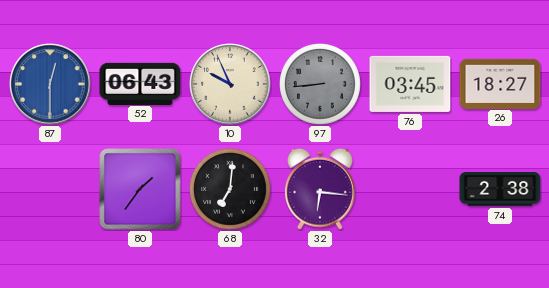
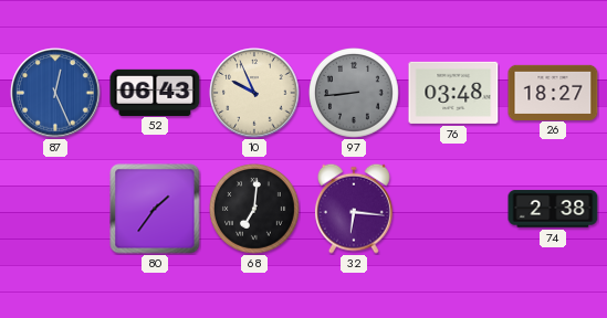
87: 12:30 -> 12:26 (55, 93)
76: 03:45 -> 03:48 (453, 93)
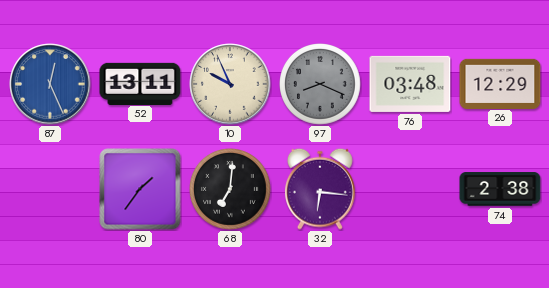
52: 06:43 -> 13:11 (140, 83)
97: 8:44 -> 8:19 (321, 85)
26: 18:27 -> 12:29 (500, 83)
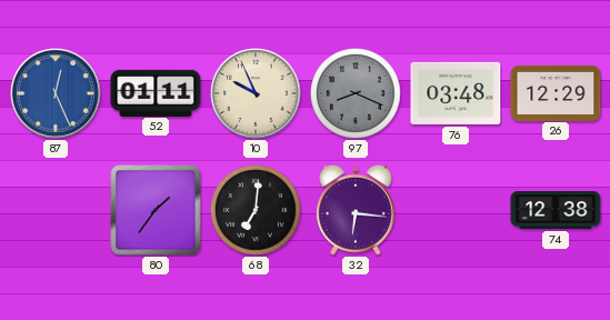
52: 13:11 -> 01:11 (156, 92)
74: 2:38 -> 12:38 (556, 210)
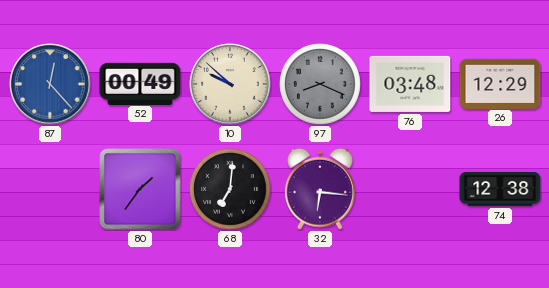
87: 12:26 -> 12:23 (50, 84)
52: 01:11 -> 00:49 (140, 83)
10: 9:56 -> 9:52 (230, 84)
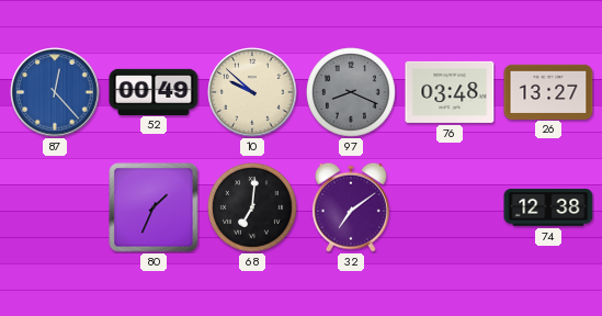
26: 12:29 -> 13:27 (548, 91)
80: 1:36 -> 1:34 (154, 207)
32: 6:16 -> 7:09 (351, 207)
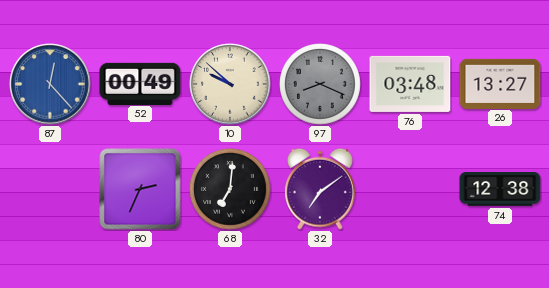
80: 1:34 -> 2:34 (140, 189)
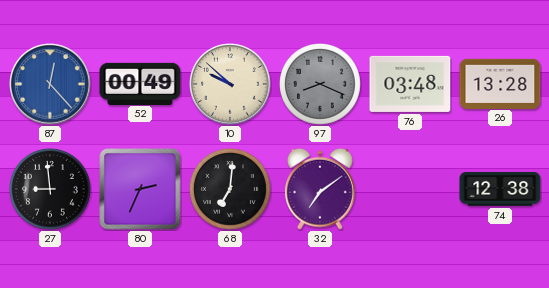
26: 13:27 -> 13:28 (500, 83)
27: none -> 8:59 (51, 190)
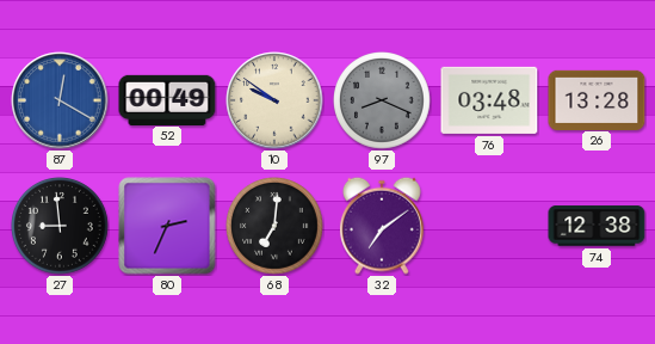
87: 12:23 -> 12:20 (60, 100)
10: 9:52 -> 9:51 (274, 100)
